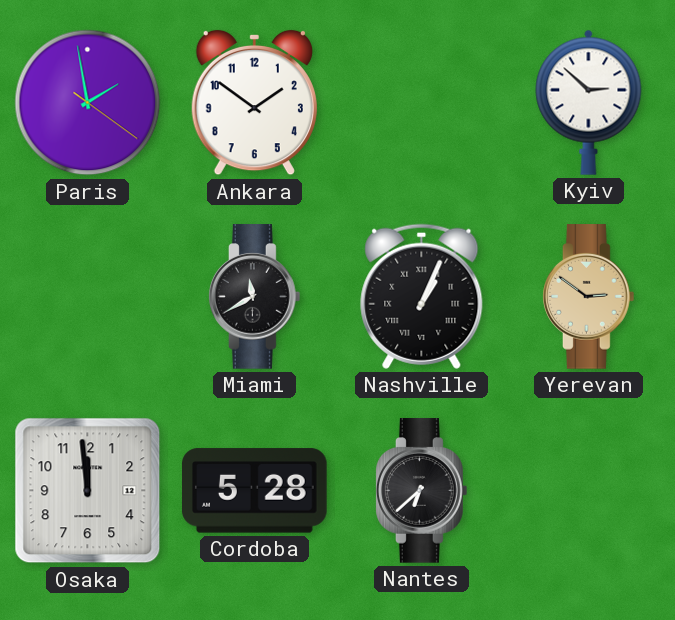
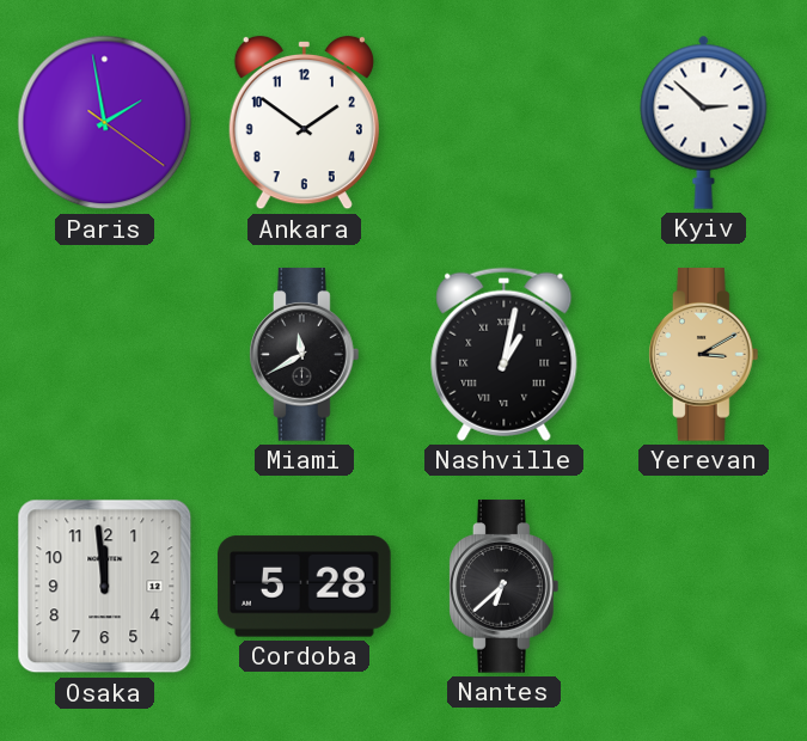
Nashville: 1:04 -> 1:02 (505, 354)
Yerevan: 2:51 -> 3:10 (704, 355)
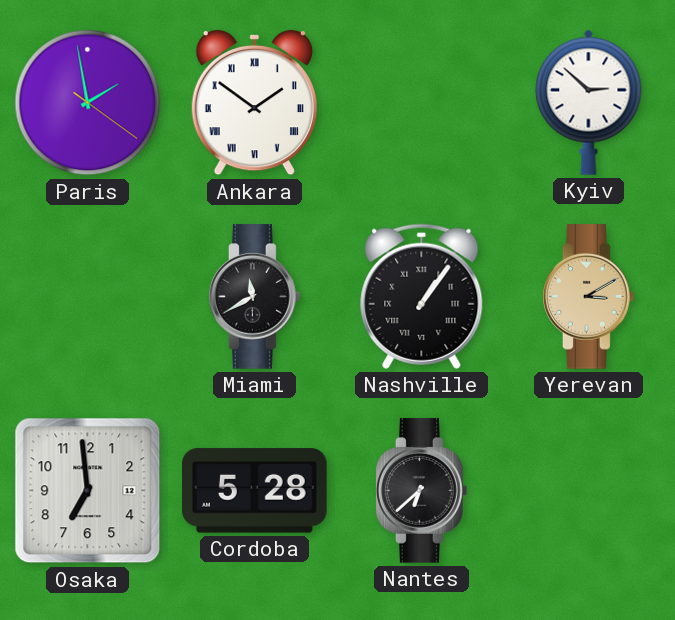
Ankara numerals: Arabic -> Roman (254, 103)
Nashville: 1:02 -> 1:06 (422, 296)
Osaka: 11:59 -> 6:59 (88, 491)
